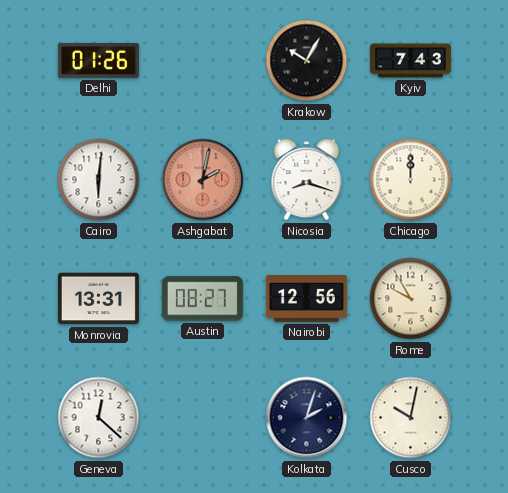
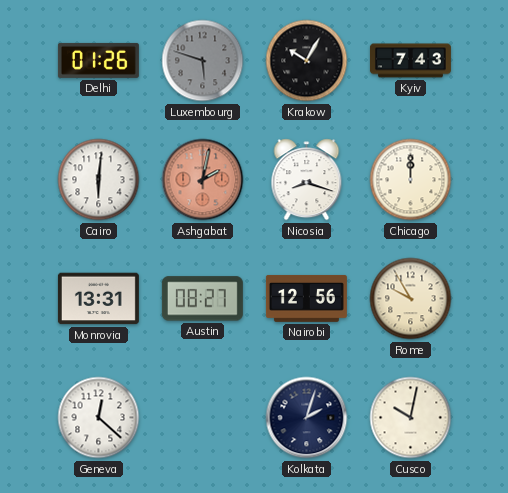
Luxembourg: none -> 5:48 (203, 61)
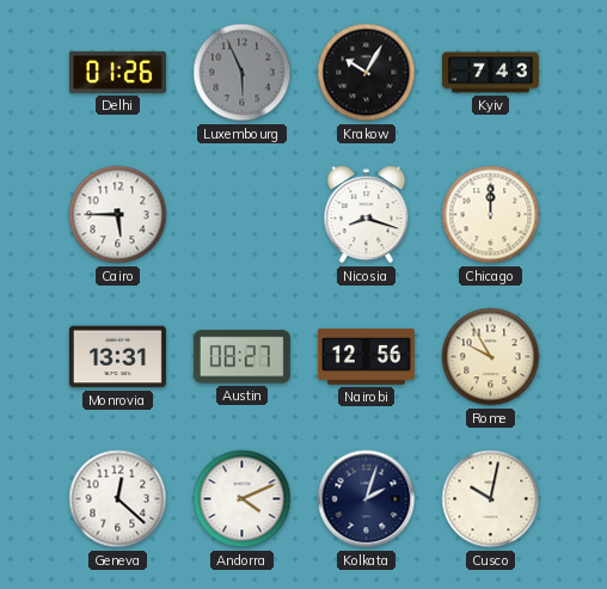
Luxembourg: 5:48 -> 5:56 (243, 73)
Cairo: 6:01 -> 5:45 (118, 215)
Ashgabat: 2:02 -> none (203, 180)
Andorra: none -> 4:11 (243, 499)
